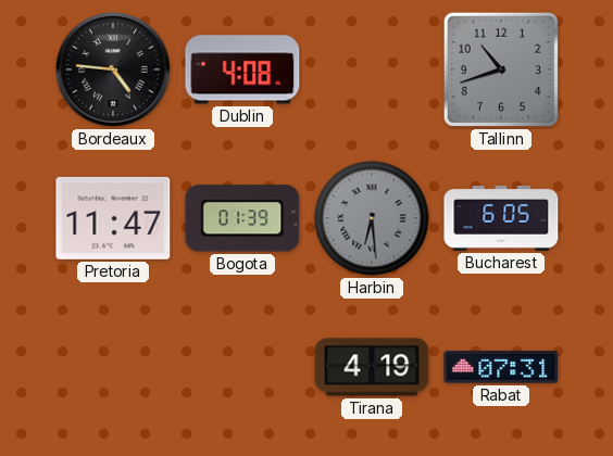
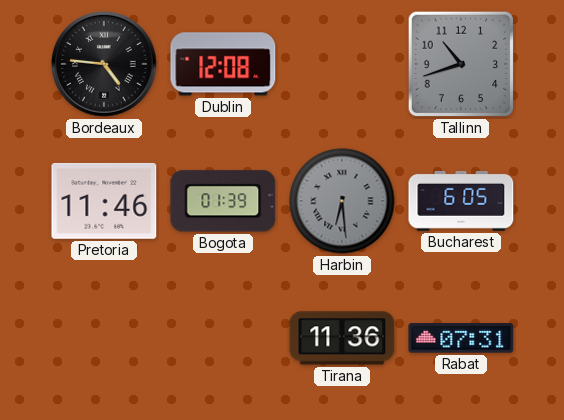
Dublin: 4:08 -> 12:08 (223, 64)
Pretoria: 11:47 -> 11:46 (104, 201)
Tirana: 4:19 -> 11:36 (342, 338)
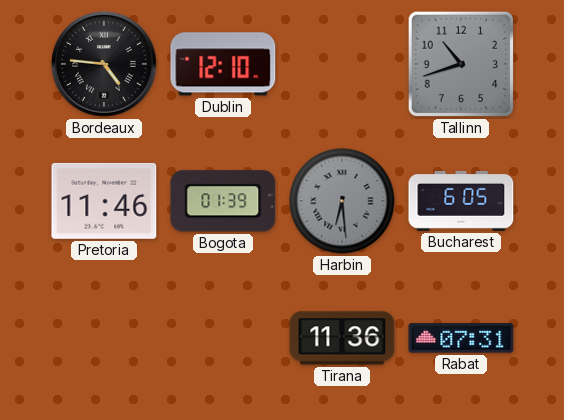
Dublin: 12:08 -> 12:10 (223, 64)
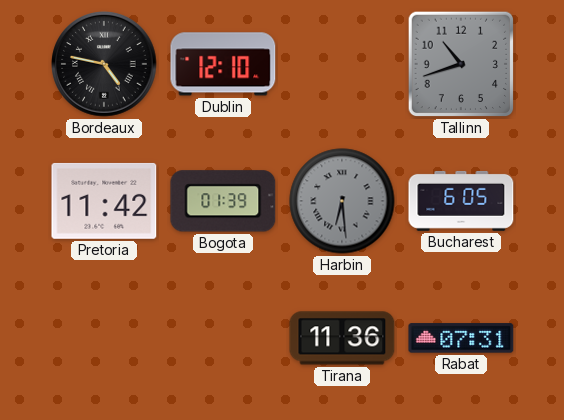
Bordeaux: 4:46 -> 4:47 (104, 64)
Pretoria: 11:46 -> 11:42 (104, 201)
